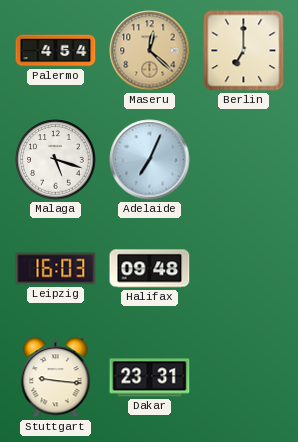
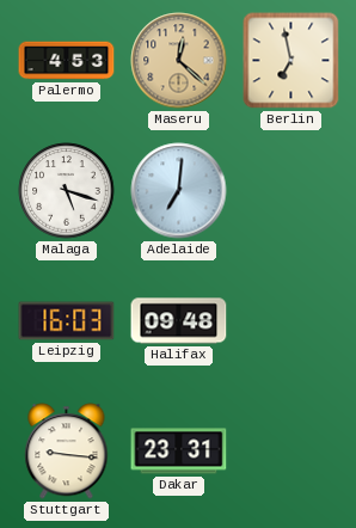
Palermo: 4:54 -> 4:53 (67, 61)
Berlin: 7:00 -> 6:58 (291, 61)
Adelaide: 7:04 -> 7:01 (179, 191)
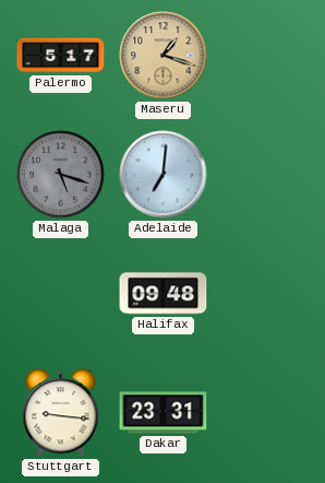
Palermo: 4:53 -> 5:17 (61, 56)
Maseru: 12:22 -> 1:18 (164, 56)
Berlin: 6:58 -> none (291, 61)
Malaga dial: white -> grey (61, 175)
Leipzig: 16:03 -> none (67, 321)
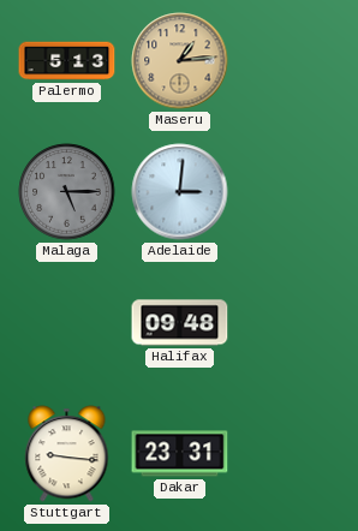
Palermo: 5:17 -> 5:13 (67, 61)
Maseru: 1:18 -> 1:14 (180, 61)
Malaga: 5:18 -> 5:15 (67, 192)
Adelaide: 7:01 -> 3:01 (180, 192)
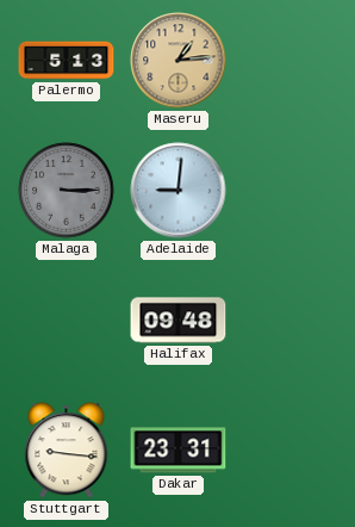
Malaga: 5:15 -> 3:15 (67, 191)
Adelaide: 3:01 -> 9:01 (179, 191)
